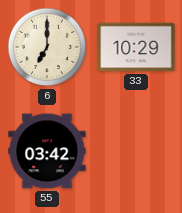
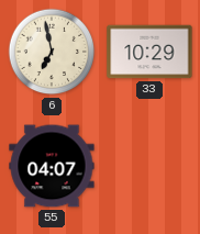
6: 7:00 -> 6:58 (52, 52)
55: 03:42 -> 04:07 (52, 166)
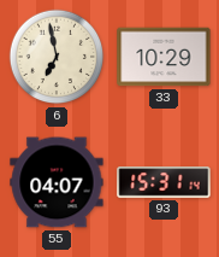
93: none -> 15:31 (164, 182)
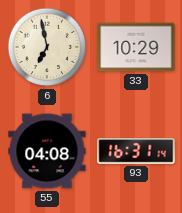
55: 04:07 -> 04:08 (47, 151)
93: 15:31 -> 16:31 (136, 151)
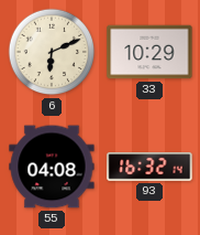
6: 6:58 -> 6:11 (52, 52)
93: 16:31 -> 16:32 (149, 167)
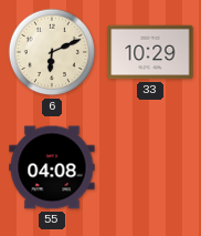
93: 16:32 -> none (149, 167)
